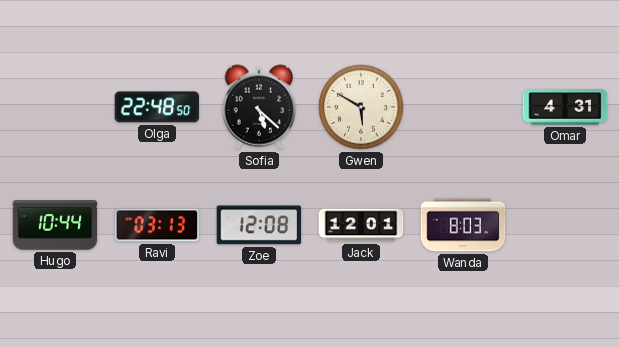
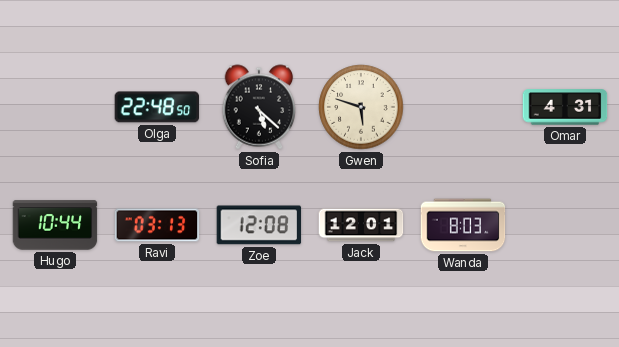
Gwen: 5:50 -> 5:48 (361, 107)
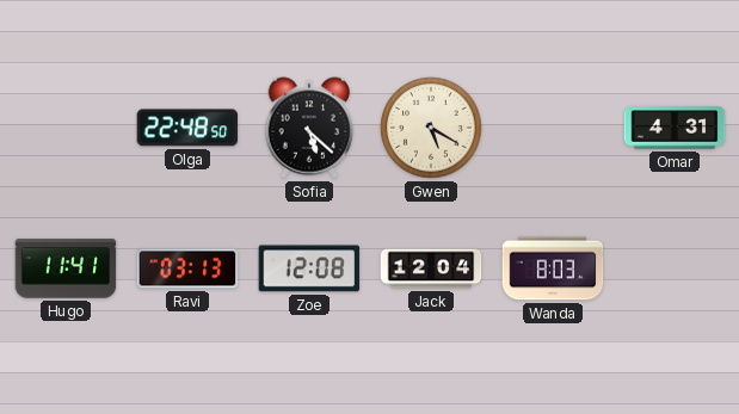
Gwen: 5:48 -> 5:20 (431, 128)
Hugo: 10:44 -> 11:41 (66, 268)
Jack: 12:01 -> 12:04 (431, 268)
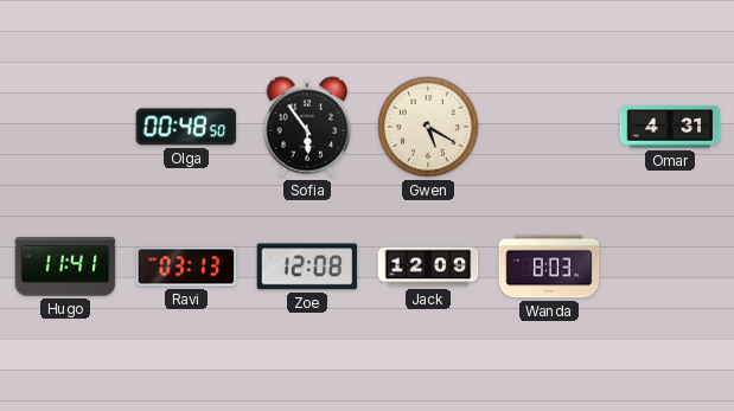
Olga: 22:48 -> 00:48 (186, 127)
Sofia: 5:22 -> 5:54 (307, 127)
Jack: 12:04 -> 12:09 (428, 266)
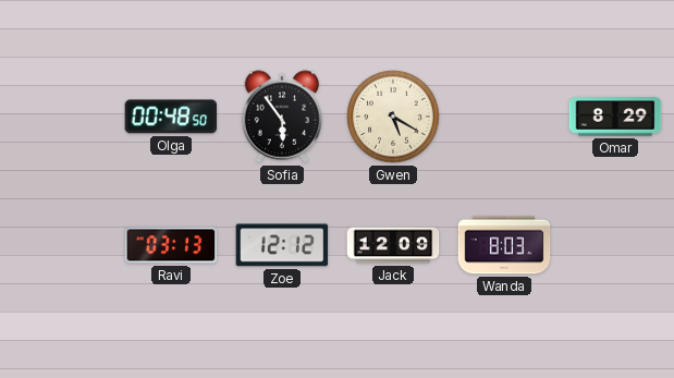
Omar: 4:31 -> 8:29 (615, 117)
Hugo: 11:41 -> none (65, 266)
Zoe: 12:08 -> 12:12 (282, 245)
